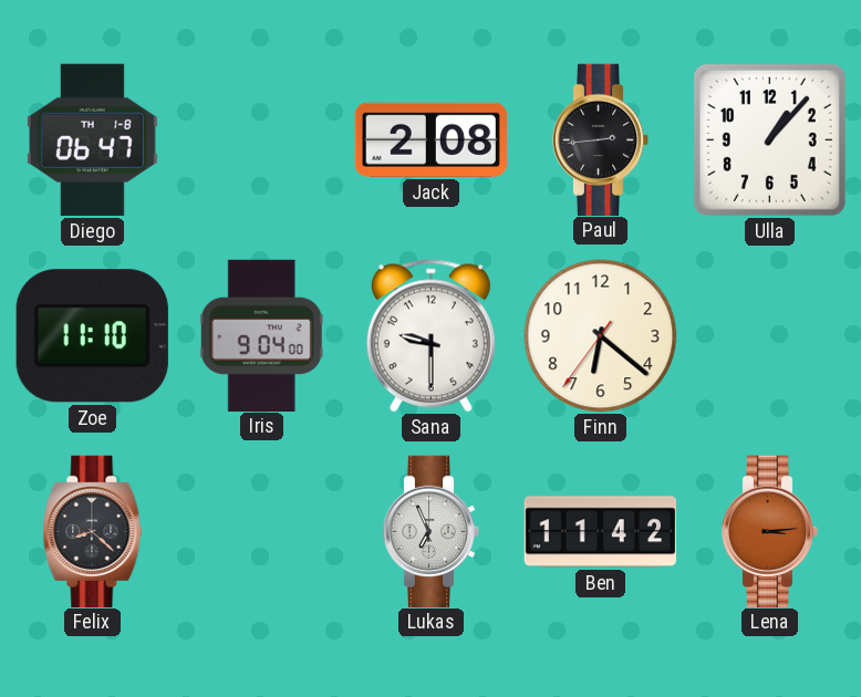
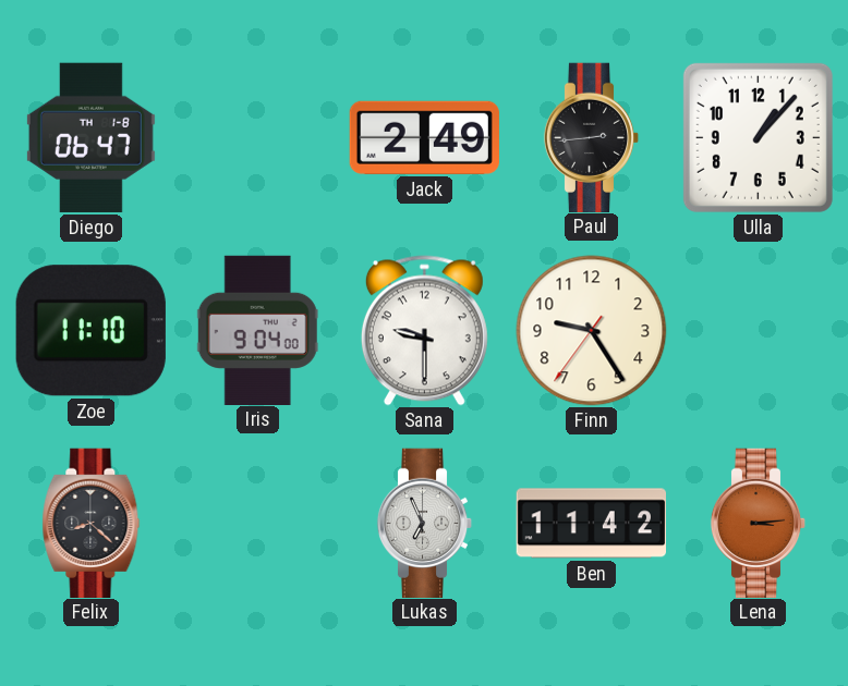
Jack: 2:08 -> 2:49 (424, 137)
Finn: 6:21 -> 9:24 (592, 331)
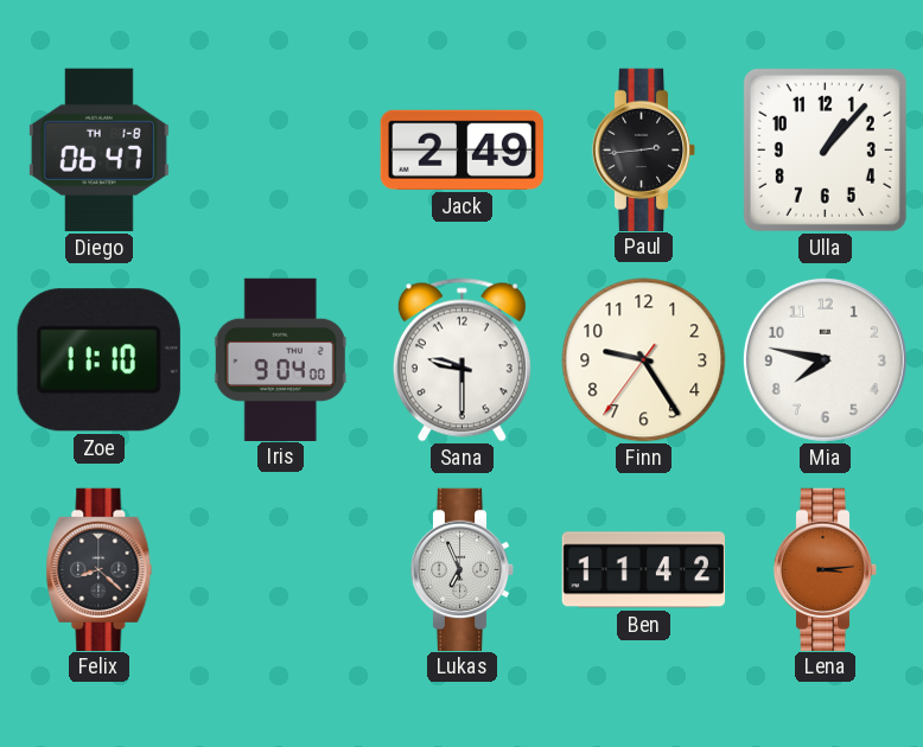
Mia: none -> 7:47 (825, 359)
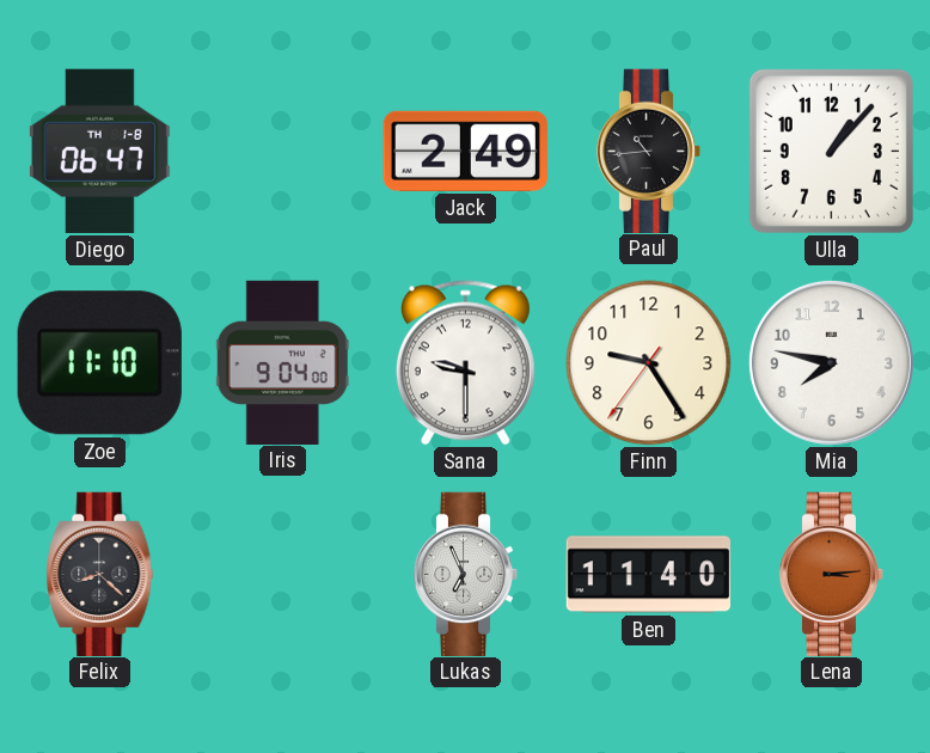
Paul: 2:44 -> 10:44 (649, 151)
Ben: 11:42 -> 11:40 (648, 575)
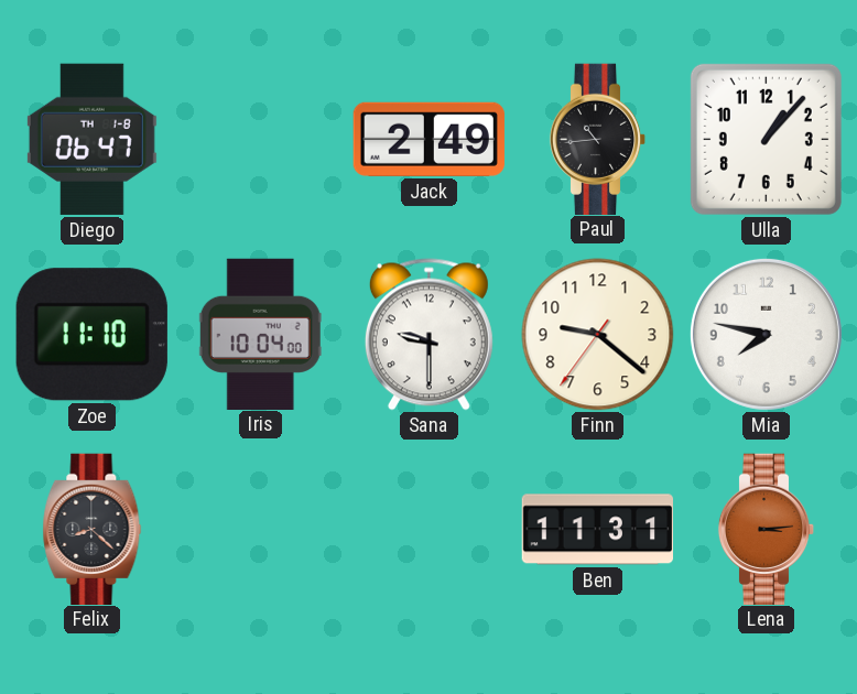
Iris: 9:04 -> 10:04 (260, 334)
Finn: 9:24 -> 9:21 (598, 335)
Lukas: 6:56 -> none (466, 574)
Ben: 11:40 -> 11:31 (597, 530)
